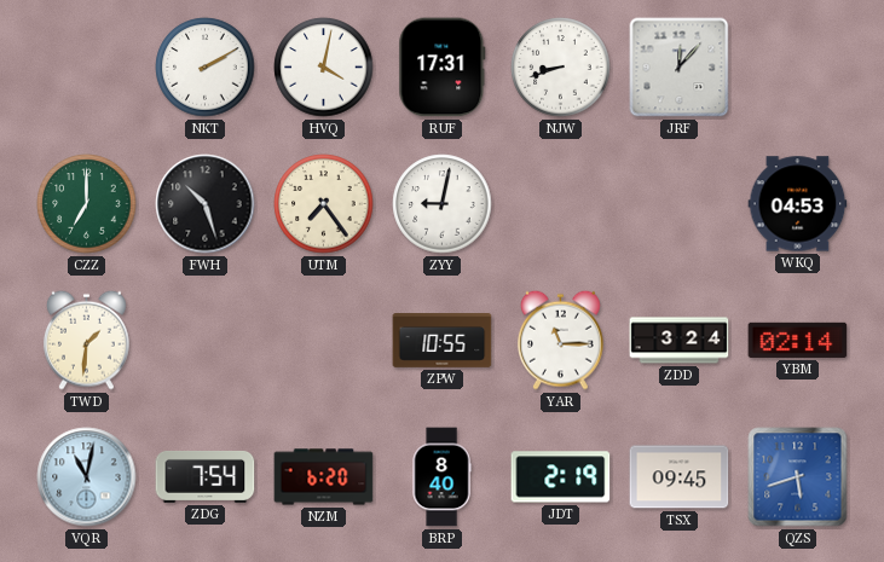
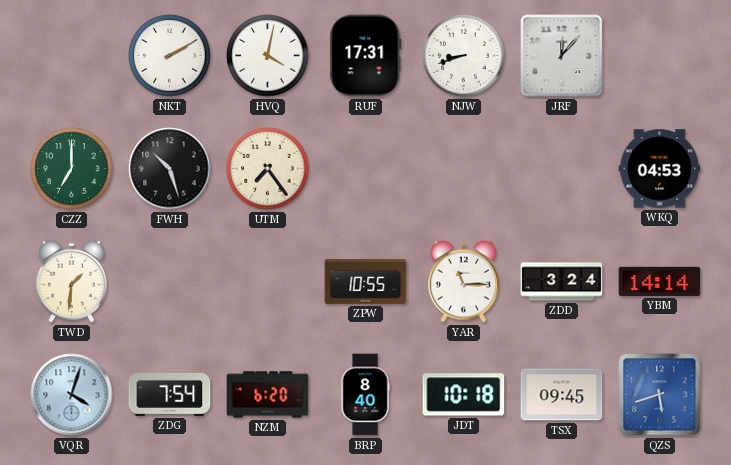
ZYY: 9:02 -> none (443, 204)
YBM: 02:14 -> 14:14 (660, 281)
VQR: 11:02 -> 4:03 (72, 395)
JDT: 2:19 -> 10:18 (464, 395)
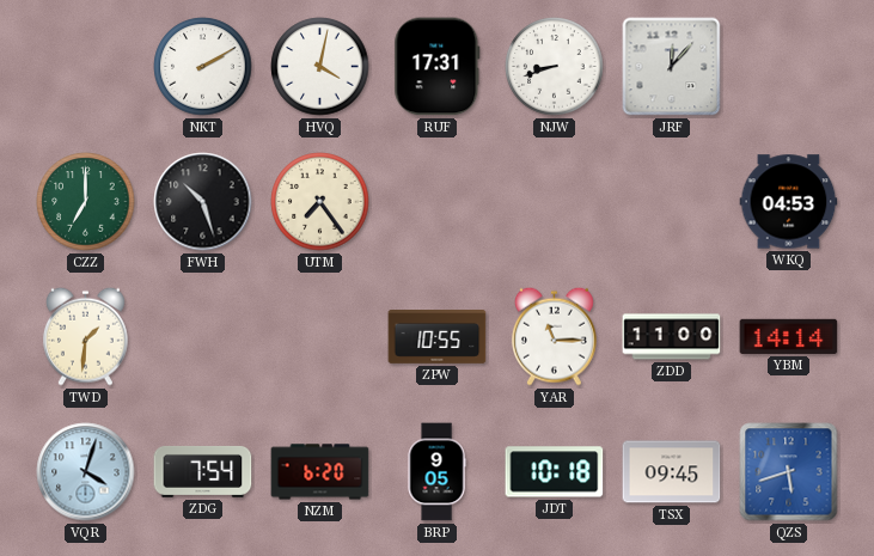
ZDD: 3:24 -> 11:00 (672, 337)
BRP: 8:40 -> 9:05 (436, 472)
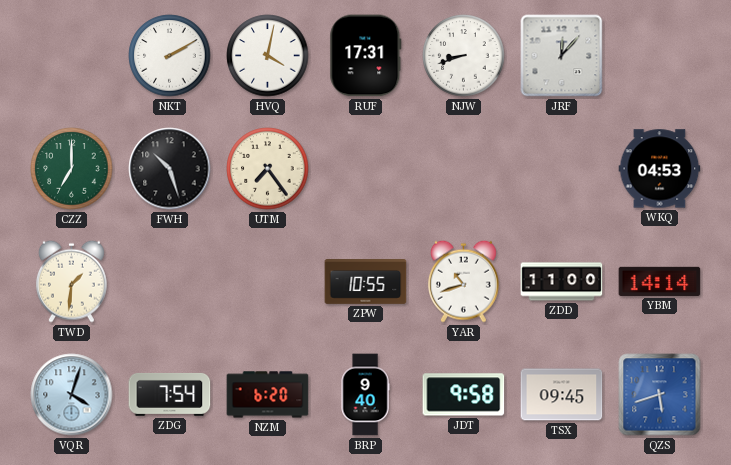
YAR: 11:15 -> 10:42 (463, 281)
BRP: 9:05 -> 9:40 (365, 395)
JDT: 10:18 -> 9:58 (464, 395)
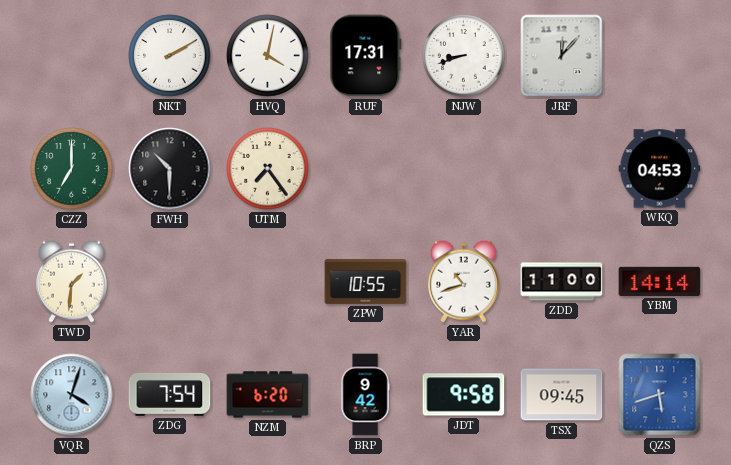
FWH: 10:27 -> 10:30 (170, 169)
BRP: 9:40 -> 9:42 (365, 395)
